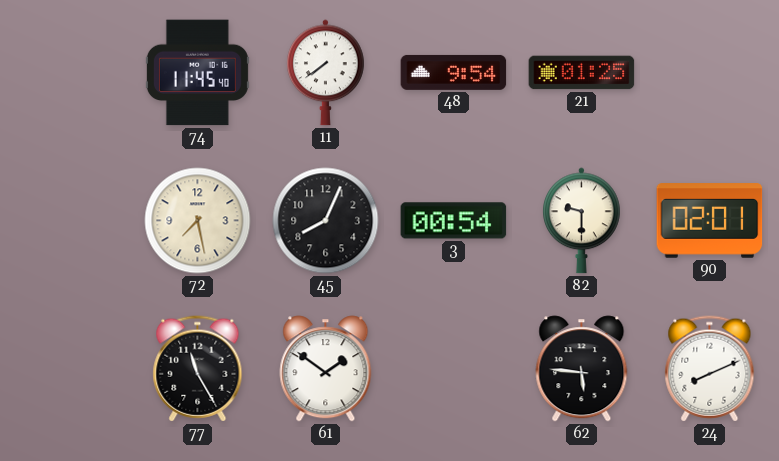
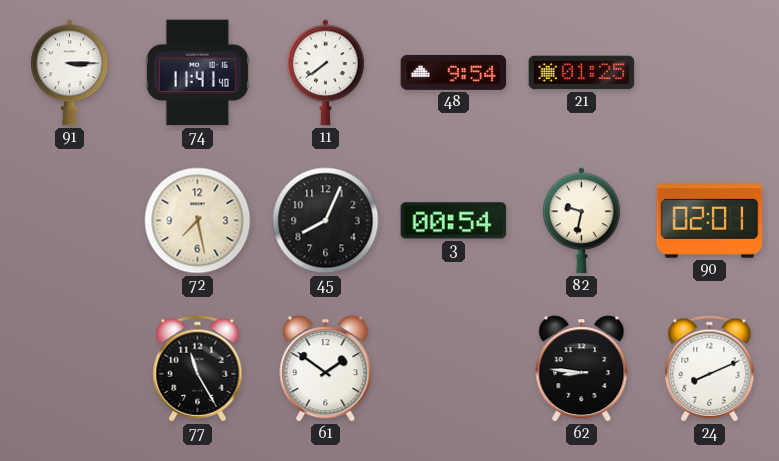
91: none -> 3:15 (70, 73)
74: 11:45 -> 11:41 (197, 73)
82: 9:30 -> 9:32 (582, 221)
62: 5:46 -> 8:46 (582, 369)
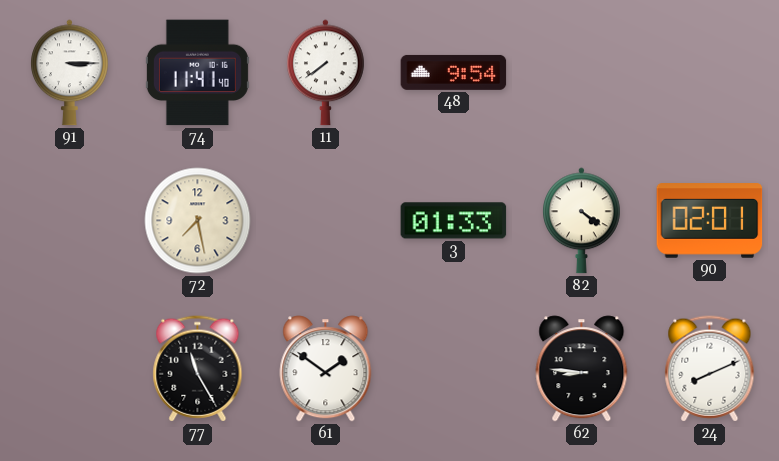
21: 01:25 -> none (582, 73)
45: 8:04 -> none (326, 221)
3: 00:54 -> 01:33 (454, 221)
82: 9:32 -> 4:21 (582, 221)
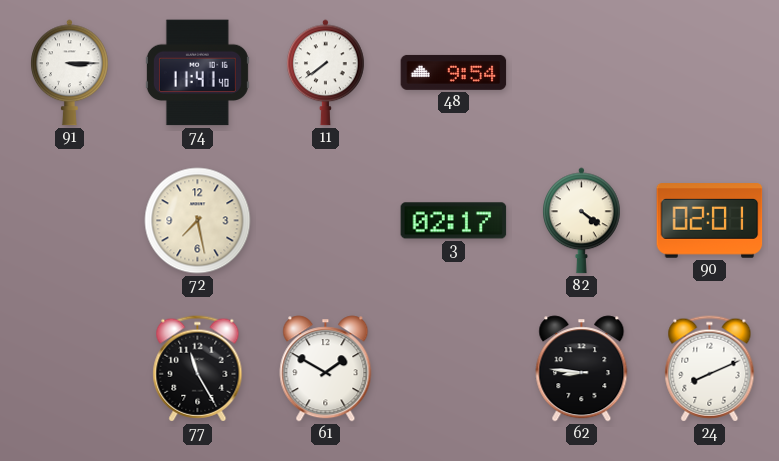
3: 01:33 -> 02:17 (454, 221)
61: 1:51 -> 1:50 (326, 369)
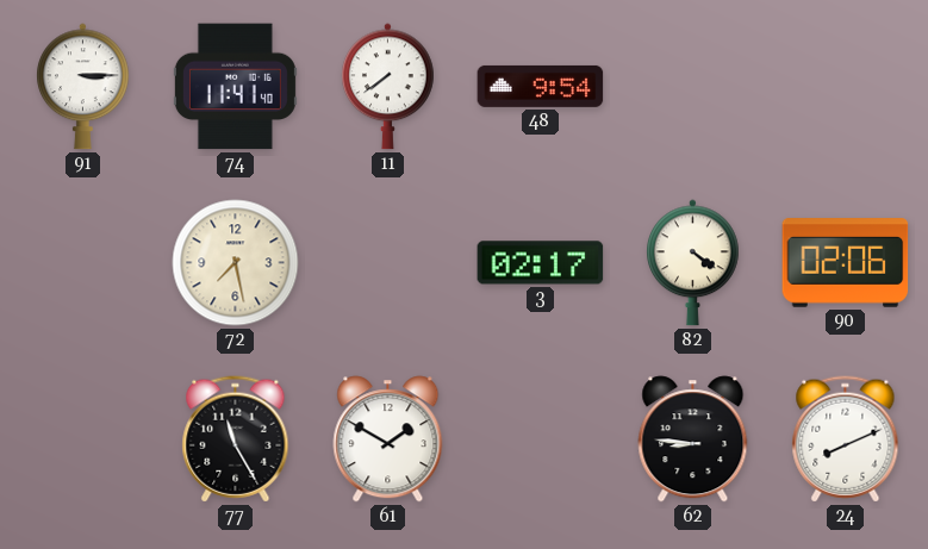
90: 02:01 -> 02:06 (846, 263)
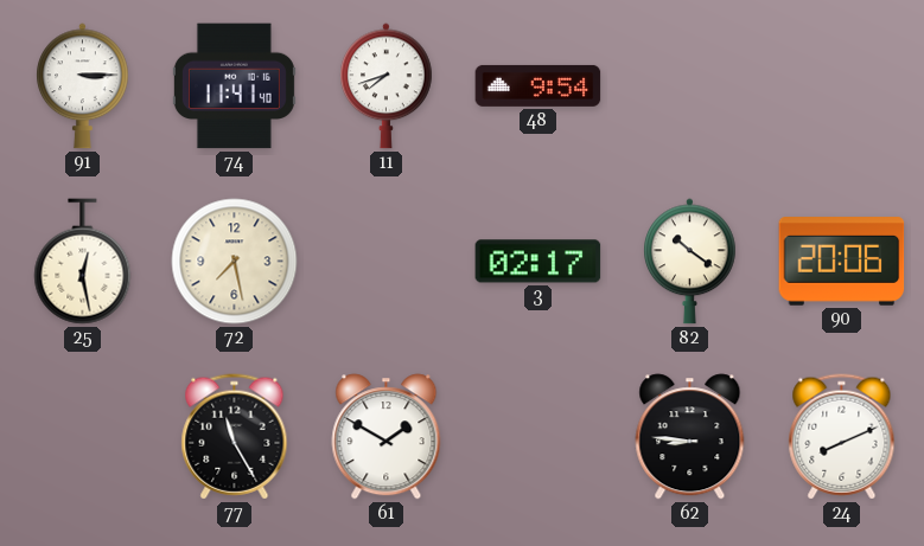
11: 7:39 -> 7:42 (387, 86)
25: none -> 12:28 (83, 262)
82: 4:21 -> 10:21 (690, 262)
90: 02:06 -> 20:06 (842, 262)
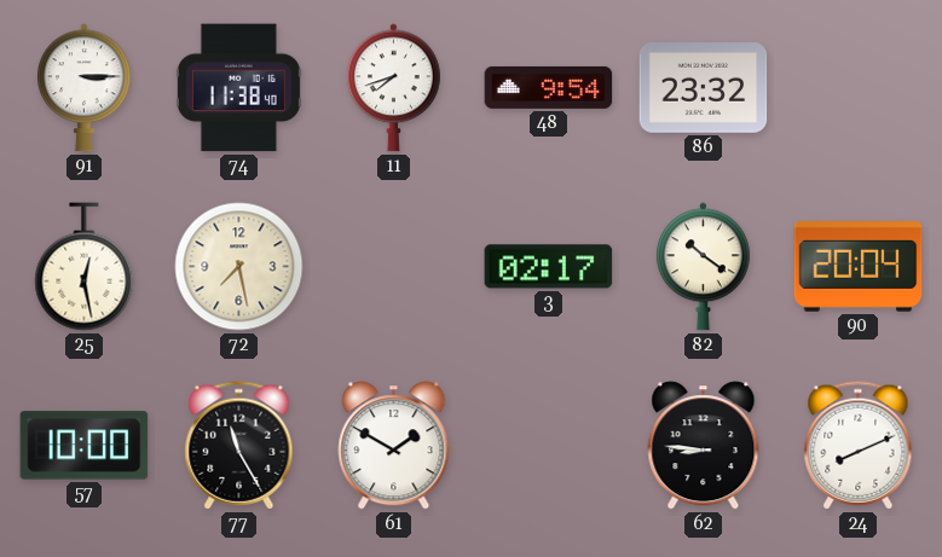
74: 11:41 -> 11:38 (238, 88)
86: none -> 23:32 (704, 88)
90: 20:06 -> 20:04 (859, 267)
57: none -> 10:00 (85, 446)
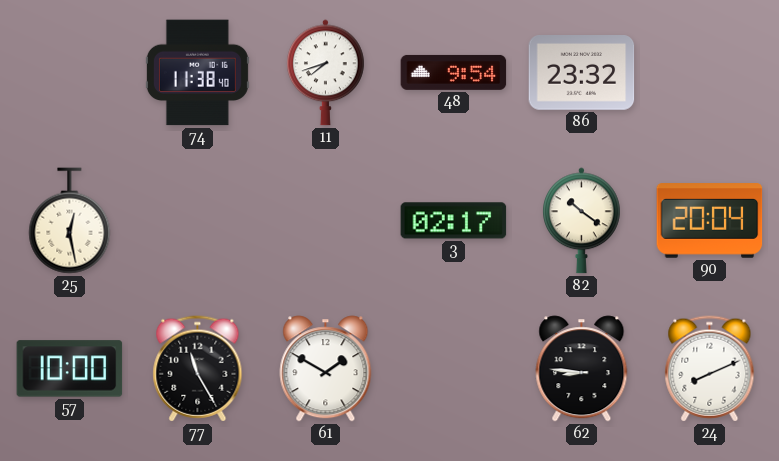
91: 3:15 -> none (85, 88)
72: 7:28 -> none (239, 267)
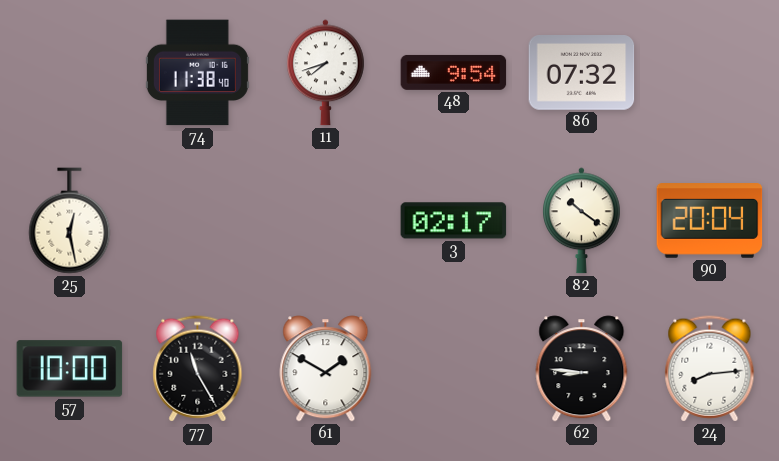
86: 23:32 -> 07:32 (582, 73)
24: 8:11 -> 8:14 (710, 369)
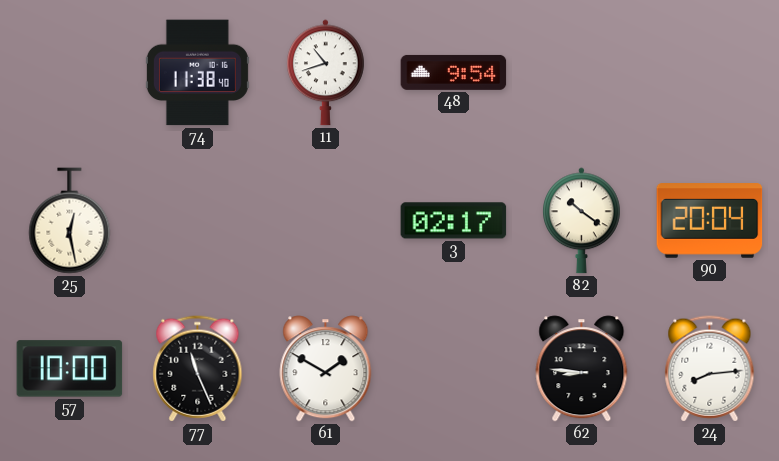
11: 7:42 -> 10:42 (326, 73)
86: 07:32 -> none (582, 73)
77: 11:25 -> 11:26 (198, 369)
